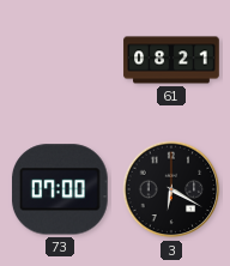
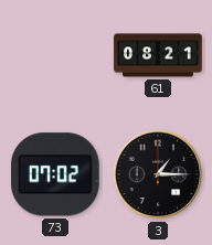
73: 07:00 -> 07:02 (55, 174)
3: 6:20 -> 1:15 (158, 174)
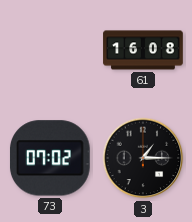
61: 08:21 -> 16:08 (143, 50)
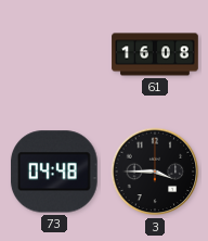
73: 07:02 -> 04:48 (54, 172)
3: 1:15 -> 3:45 (155, 172)
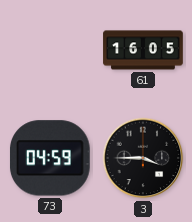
61: 16:08 -> 16:05 (143, 50)
73: 04:48 -> 04:59 (50, 158)
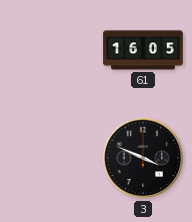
73: 04:59 -> none (50, 158)
3: 3:45 -> 3:49 (143, 158)
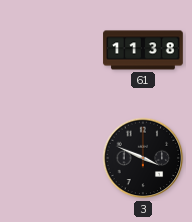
61: 16:05 -> 11:38 (143, 50)
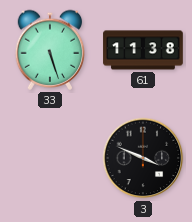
33: none -> 5:27 (50, 50)
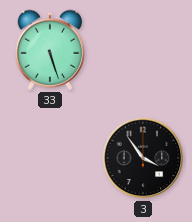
61: 11:38 -> none (143, 50)
3: 3:49 -> 3:54 (143, 158)
